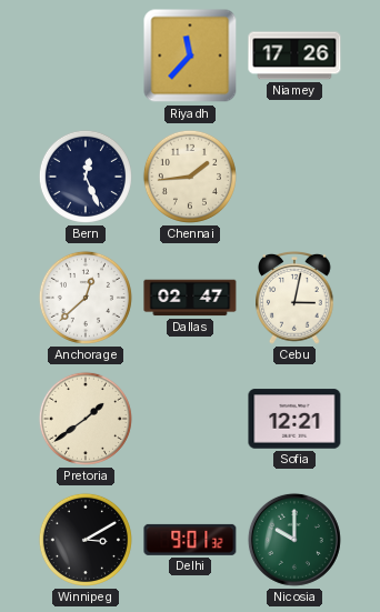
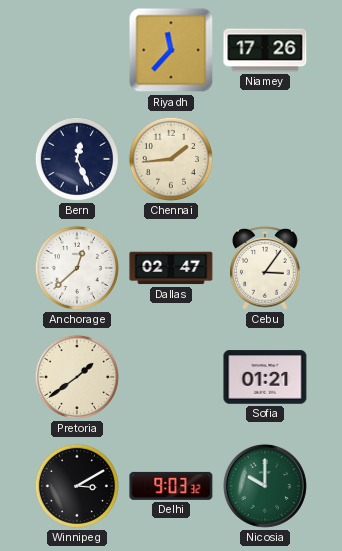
Cebu: 3:02 -> 3:06 (265, 269)
Sofia: 12:21 -> 01:21 (265, 377)
Delhi: 9:01 -> 9:03 (171, 486)
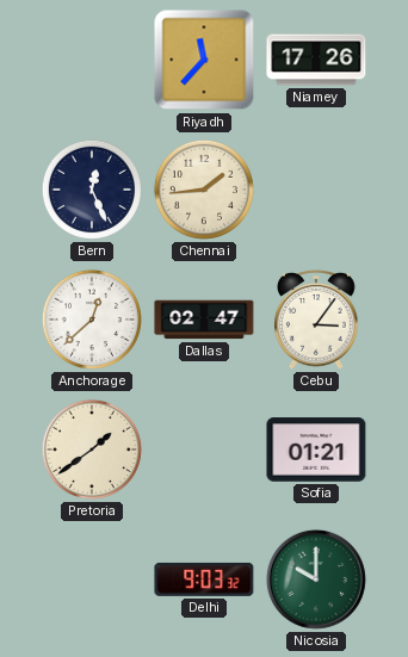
Winnipeg: 3:10 -> none (77, 486)
